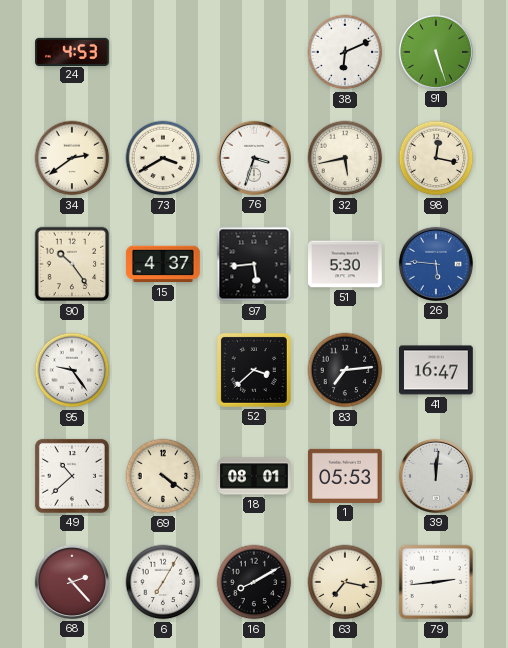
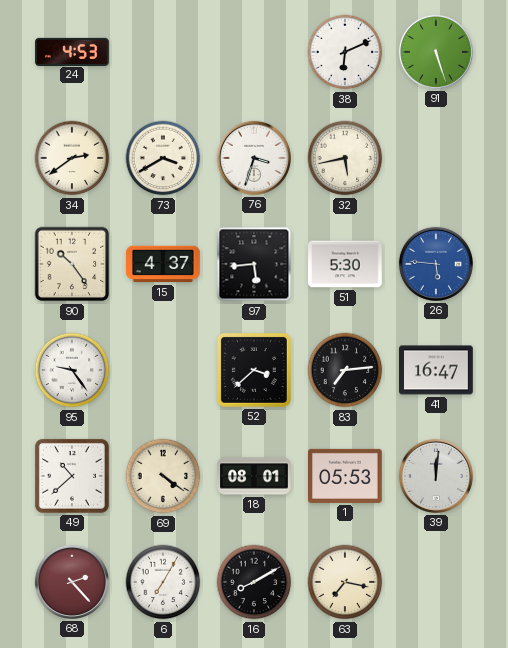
98: 12:17 -> none (436, 158)
79: 2:44 -> none (436, 582)
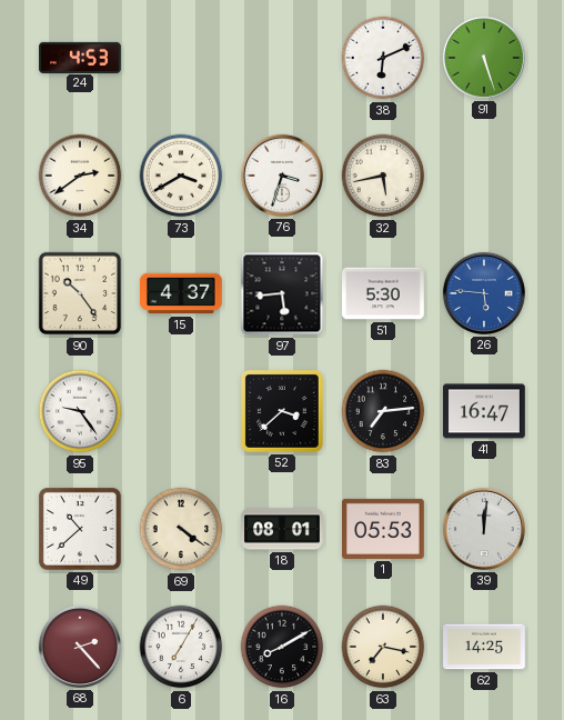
62: none -> 14:25 (485, 647)
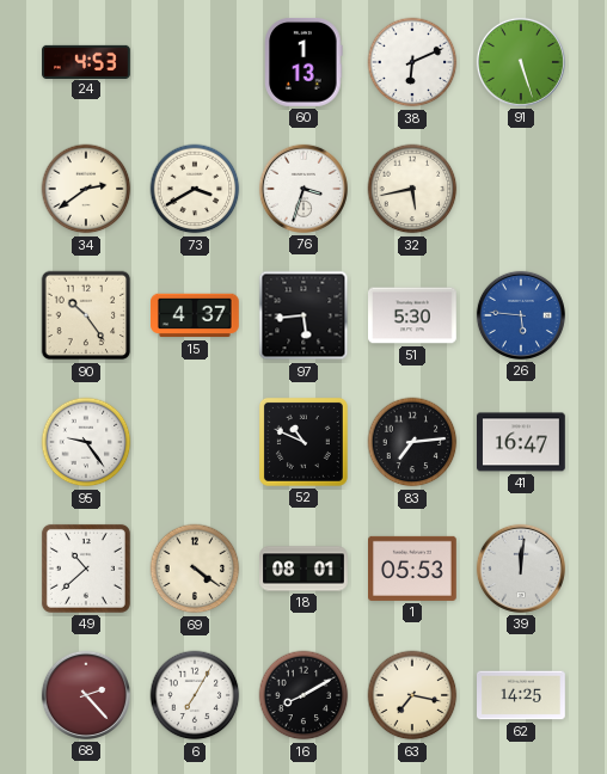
60: none -> 1:13 (303, 62)
52: 3:38 -> 10:49 (303, 442)
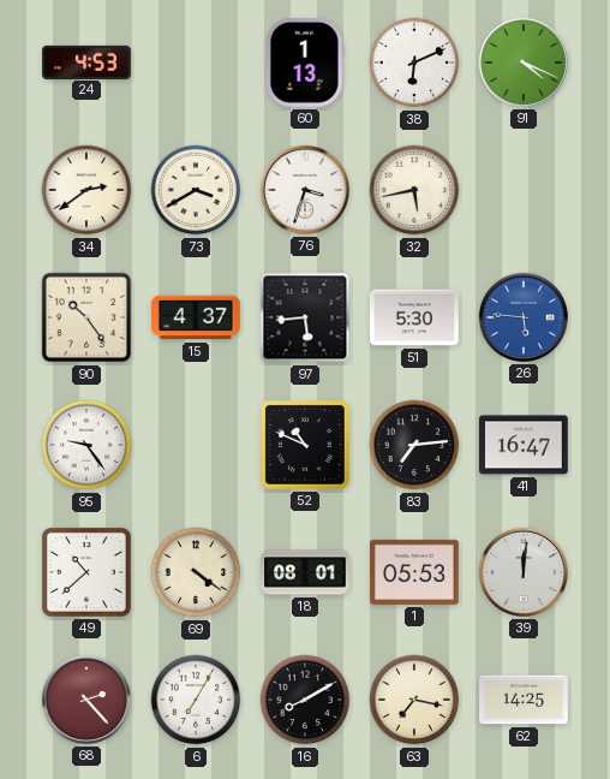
91: 5:27 -> 4:19 (524, 63)
